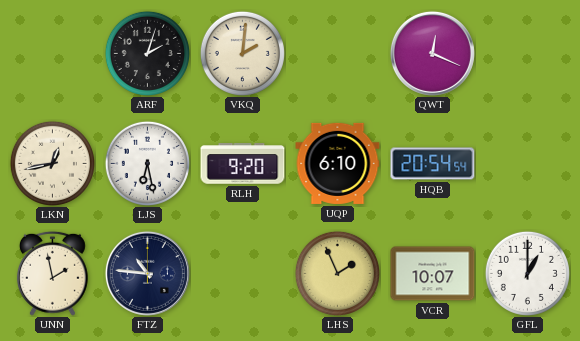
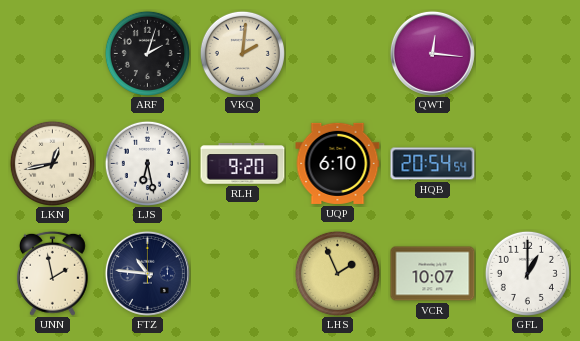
QWT: 12:19 -> 12:16 (432, 53)
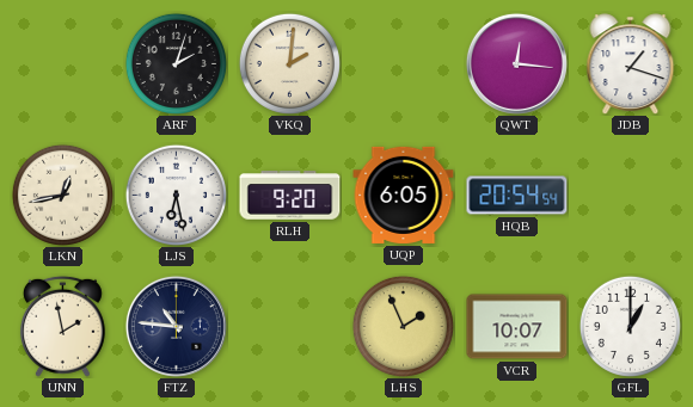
JDB: none -> 1:18 (631, 63)
UQP: 6:10 -> 6:05 (404, 195)
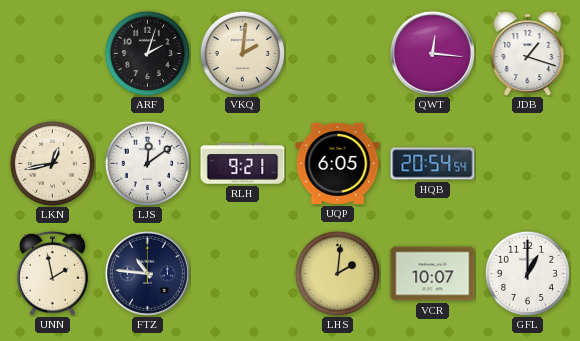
LJS: 6:28 -> 12:09 (147, 163)
RLH: 9:20 -> 9:21 (243, 164)
LHS: 1:56 -> 2:01 (337, 273)
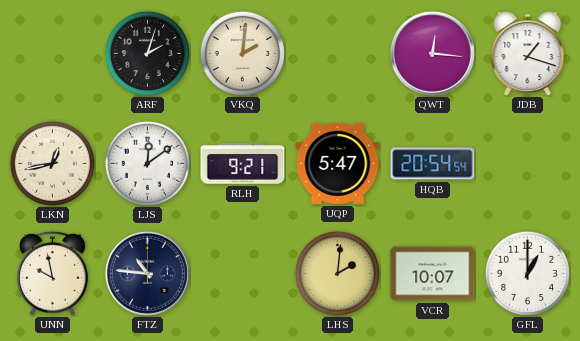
UQP: 6:05 -> 5:47 (338, 163)
UNN: 1:58 -> 9:58 (52, 273)
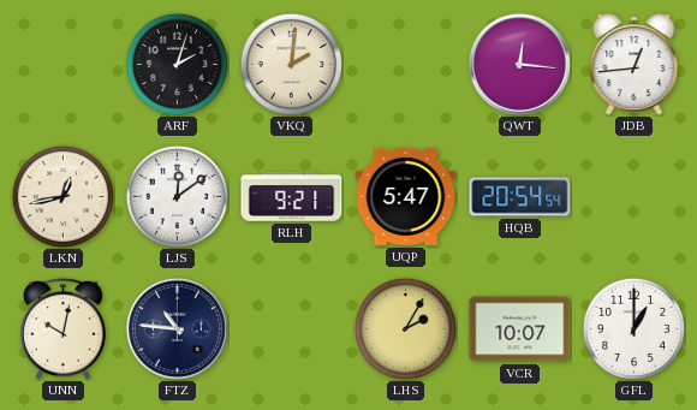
JDB: 1:18 -> 12:44 (635, 64)
UNN: 9:58 -> 10:02 (62, 328)
LHS: 2:01 -> 2:05 (405, 328)
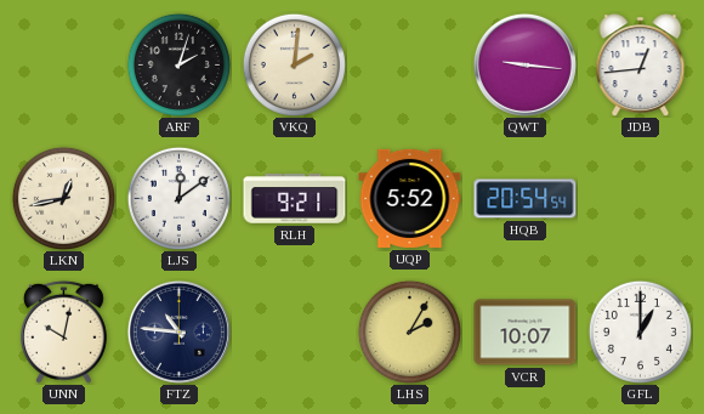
QWT: 12:16 -> 9:16 (524, 64)
UQP: 5:47 -> 5:52 (410, 198)
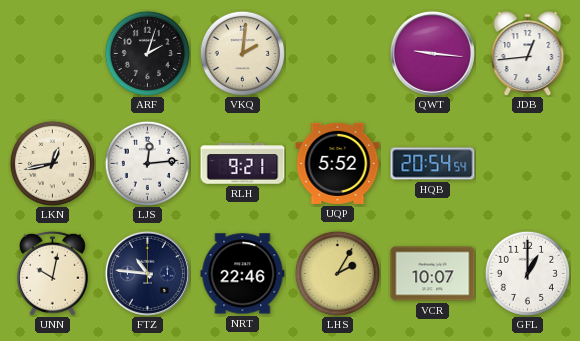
LJS: 12:09 -> 12:14 (147, 163)
NRT: none -> 22:46 (243, 274)
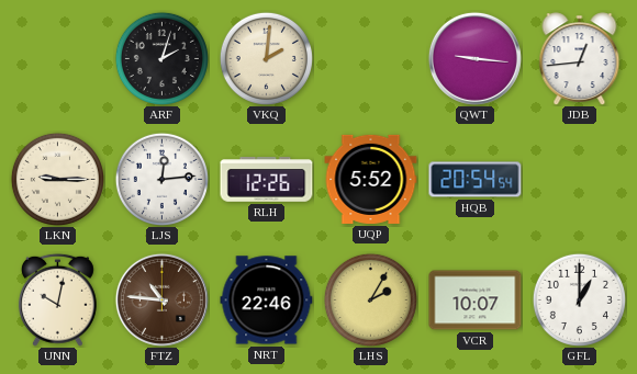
LKN: 12:43 -> 9:15 (57, 179)
RLH: 9:21 -> 12:26 (267, 180)
FTZ dial: navy -> brown (161, 299)
